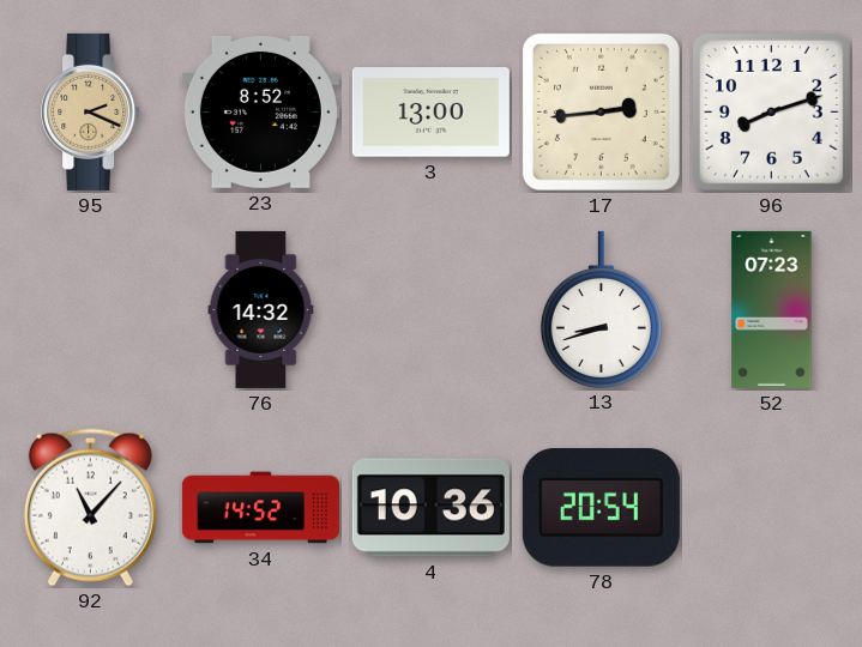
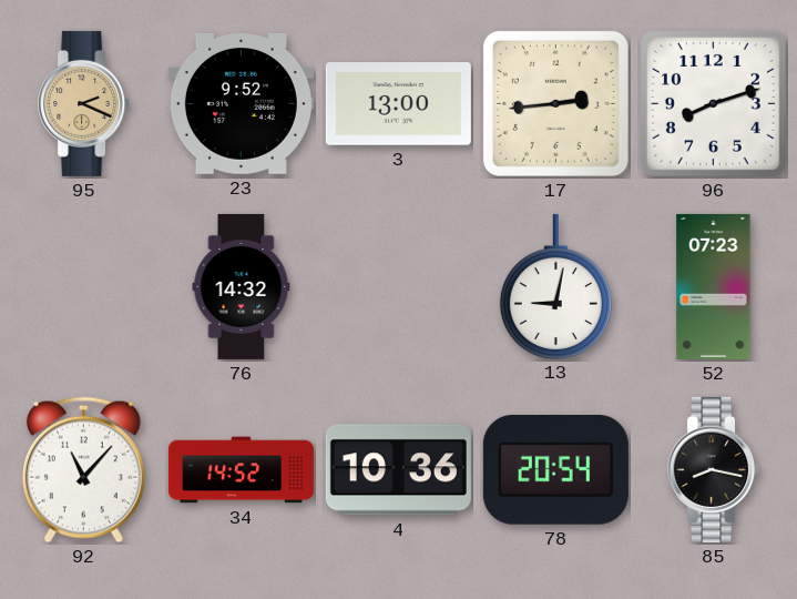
23: 8:52 -> 9:52 (241, 103)
13: 8:42 -> 9:02 (555, 286)
85: none -> 8:17 (714, 469)
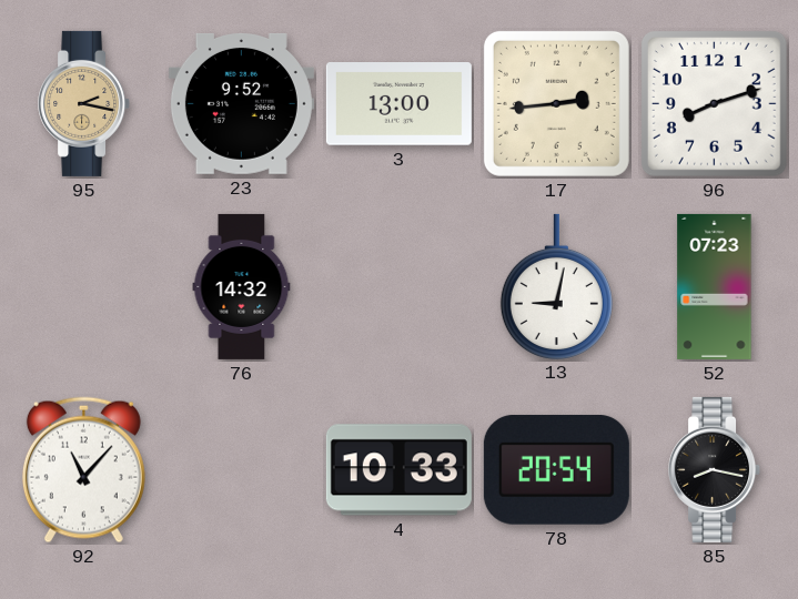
95: 2:19 -> 2:17 (84, 103)
34: 14:52 -> none (241, 470)
4: 10:36 -> 10:33 (398, 470)
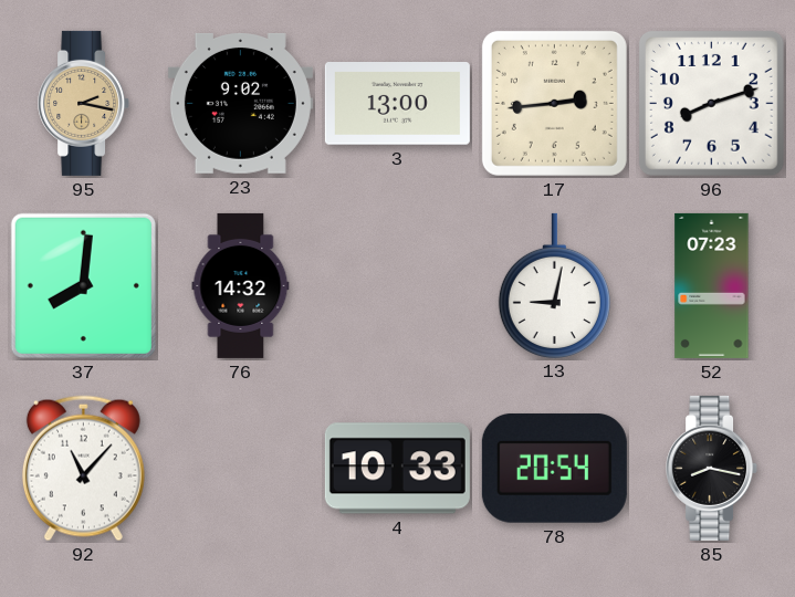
23: 9:52 -> 9:02 (240, 103)
37: none -> 8:01 (83, 285)
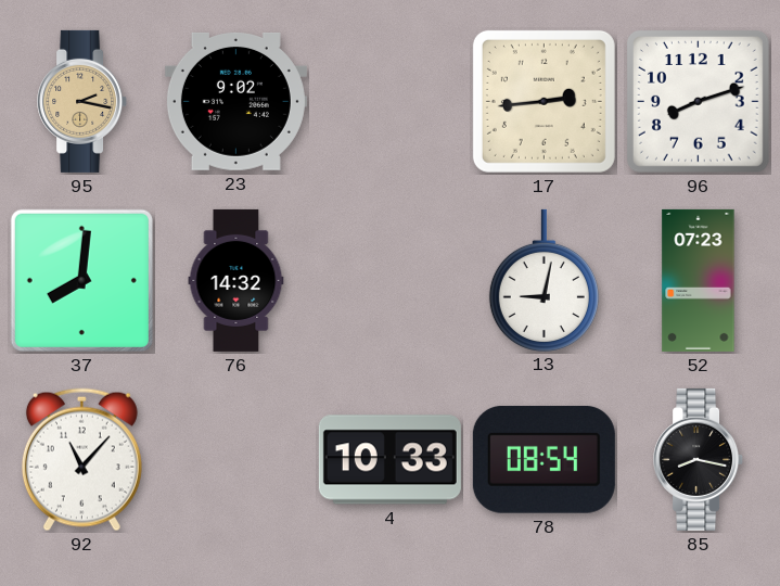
3: 13:00 -> none (397, 104)
78: 20:54 -> 08:54 (544, 459)
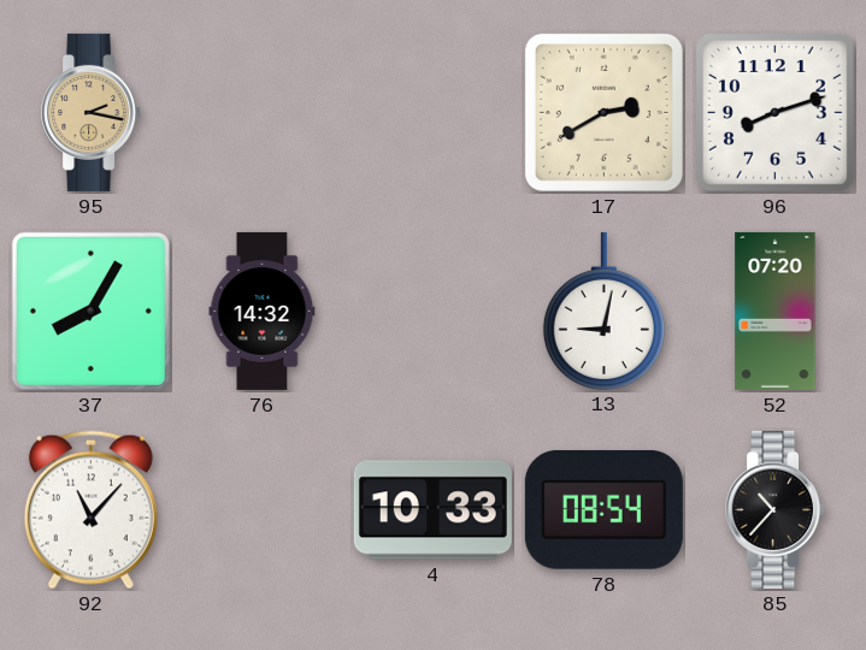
23: 9:02 -> none (235, 101)
17: 2:44 -> 2:40 (603, 112)
37: 8:01 -> 8:05 (90, 311)
52: 07:23 -> 07:20 (776, 311)
85: 8:17 -> 10:37 (776, 509)
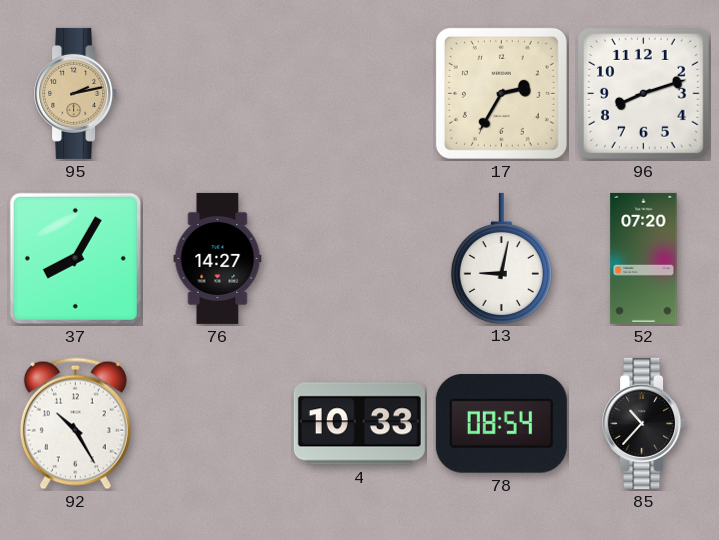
95: 2:17 -> 2:13 (76, 93)
17: 2:40 -> 2:35 (501, 93)
76: 14:32 -> 14:27 (218, 258)
92: 11:07 -> 10:25 (75, 424)
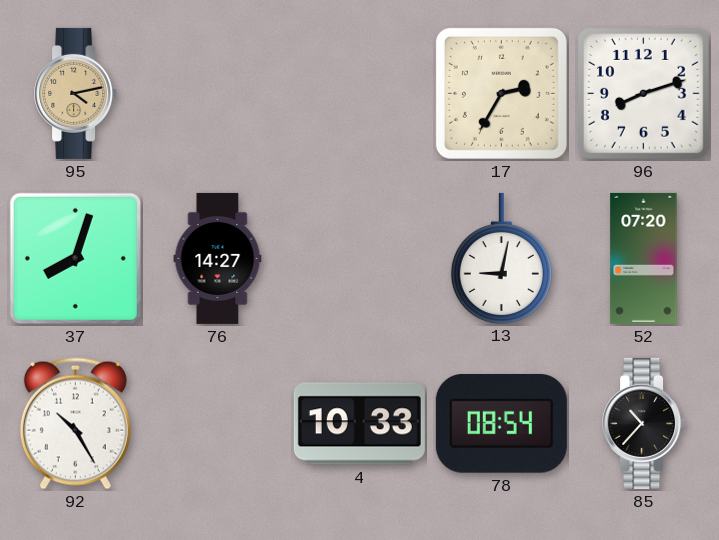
95: 2:13 -> 4:13 (76, 93)
37: 8:05 -> 8:03 (75, 258)
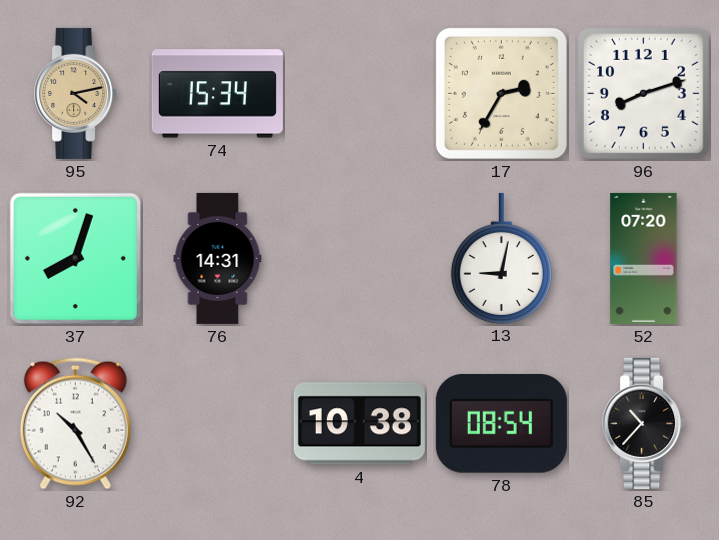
74: none -> 15:34 (217, 94)
76: 14:27 -> 14:31 (218, 258)
4: 10:33 -> 10:38 (359, 424)
